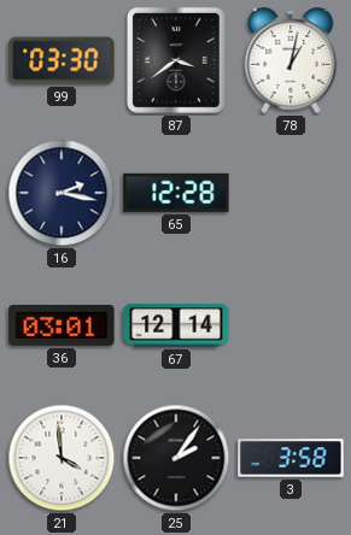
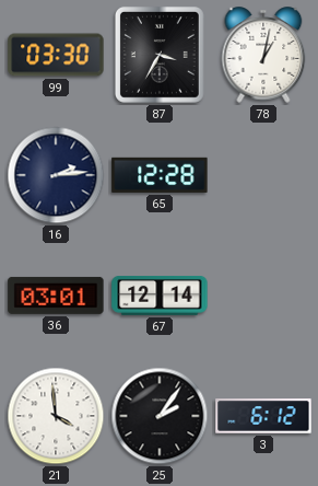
87: 3:39 -> 3:35 (160, 55)
16: 2:17 -> 2:14 (56, 175)
3: 3:58 -> 6:12 (263, 416)
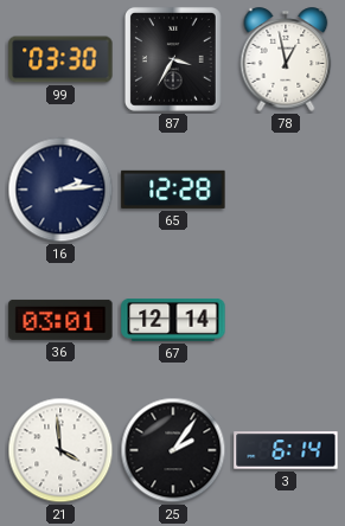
78: 1:02 -> 12:58 (286, 59)
3: 6:12 -> 6:14 (286, 450)
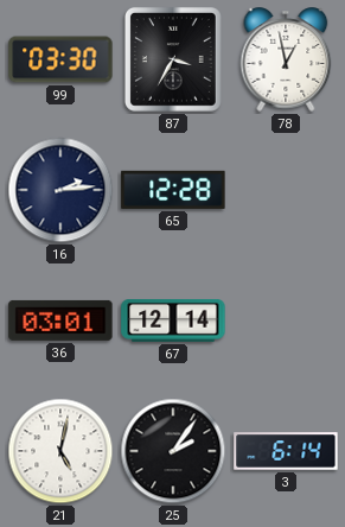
21: 3:59 -> 5:02 (60, 451)
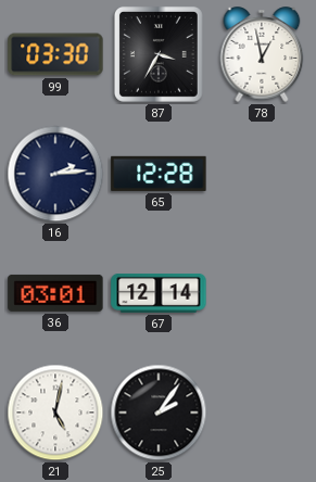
3: 6:14 -> none (286, 451)
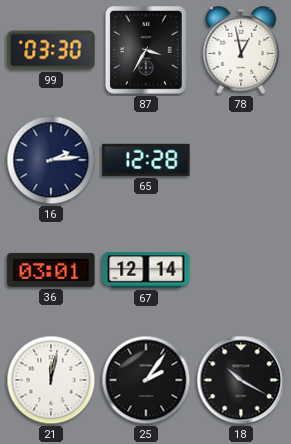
21: 5:02 -> 12:02 (51, 380)
18: none -> 10:20 (241, 380)
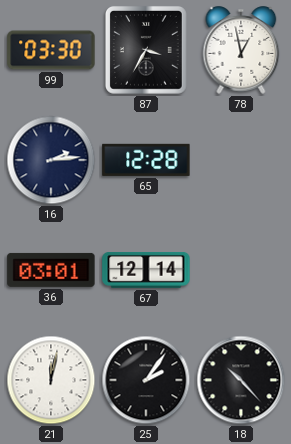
18: 10:20 -> 10:23 (241, 380)
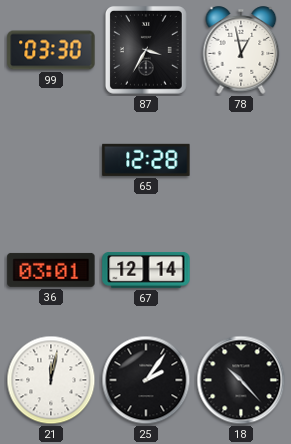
16: 2:14 -> none (51, 160)
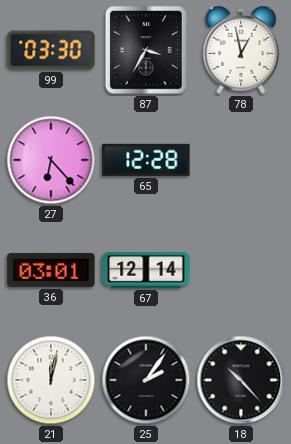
27: none -> 6:23 (51, 160)
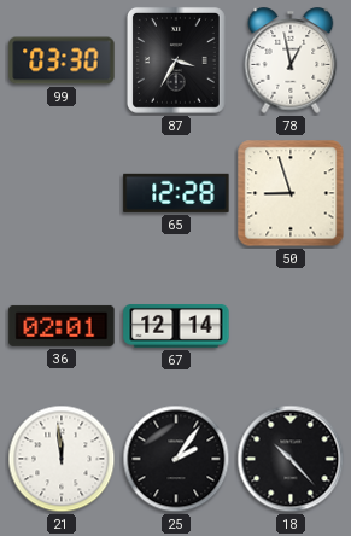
27: 6:23 -> none (51, 160)
50: none -> 8:57 (291, 193)
36: 03:01 -> 02:01 (62, 326)
21: 12:02 -> 11:59 (62, 459)
